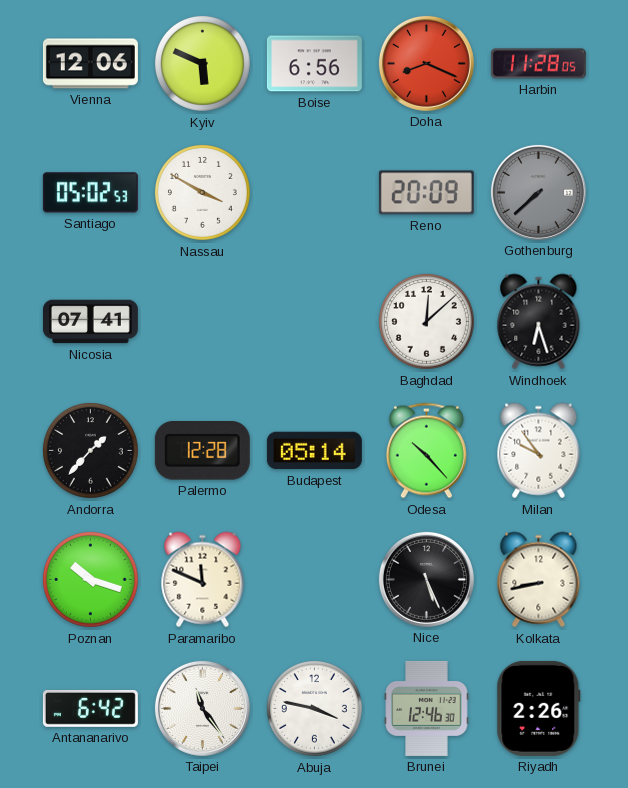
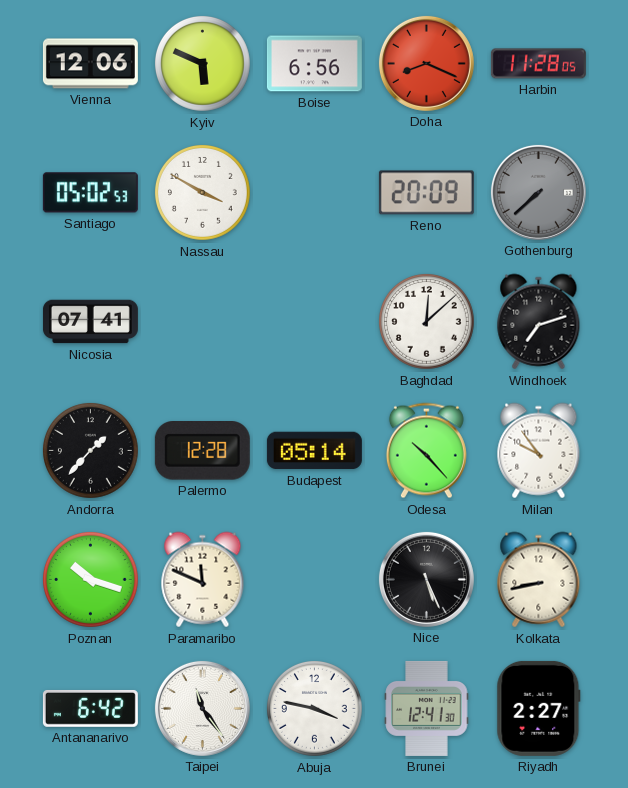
Windhoek: 6:27 -> 7:12 (539, 322)
Brunei: 12:46 -> 12:41 (427, 708)
Riyadh: 2:26 -> 2:27 (539, 708)
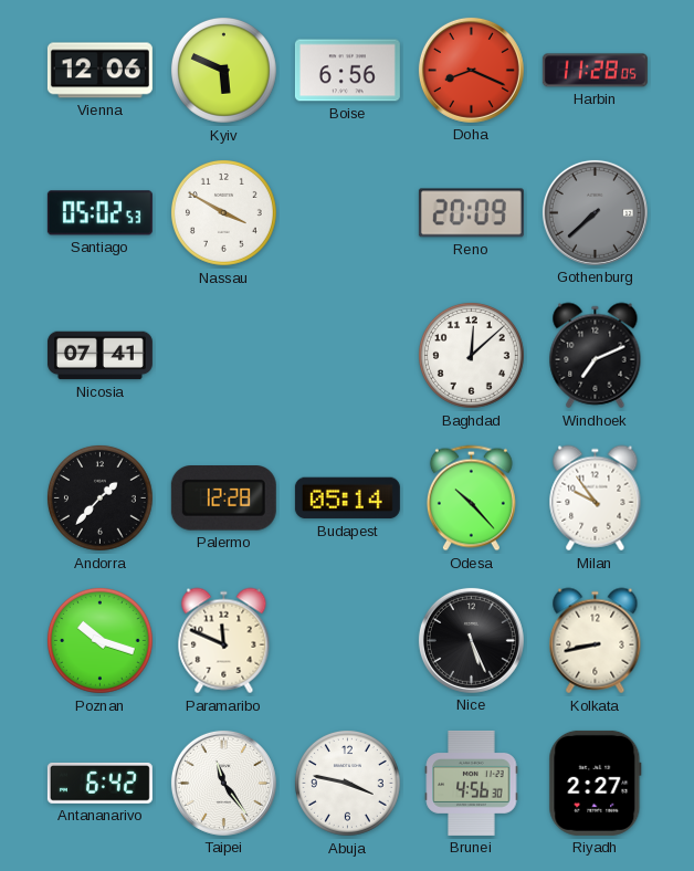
Windhoek: 7:12 -> 7:11 (596, 356)
Brunei: 12:41 -> 4:56 (472, 783)
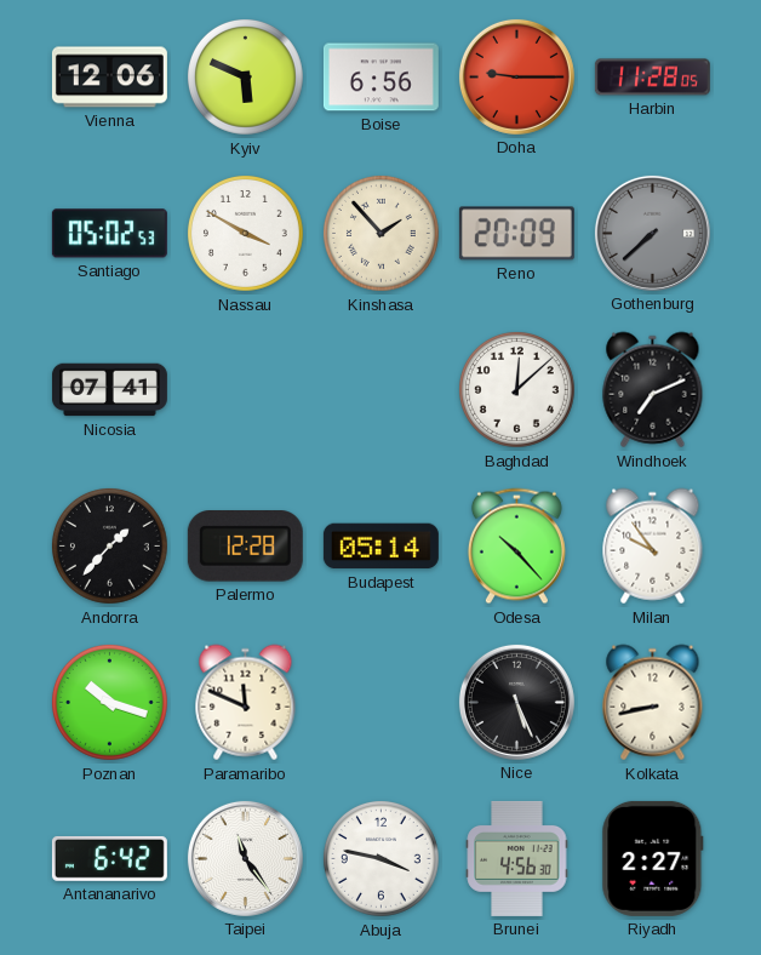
Doha: 8:19 -> 9:15 (516, 76)
Kinshasa: none -> 1:53 (380, 233)
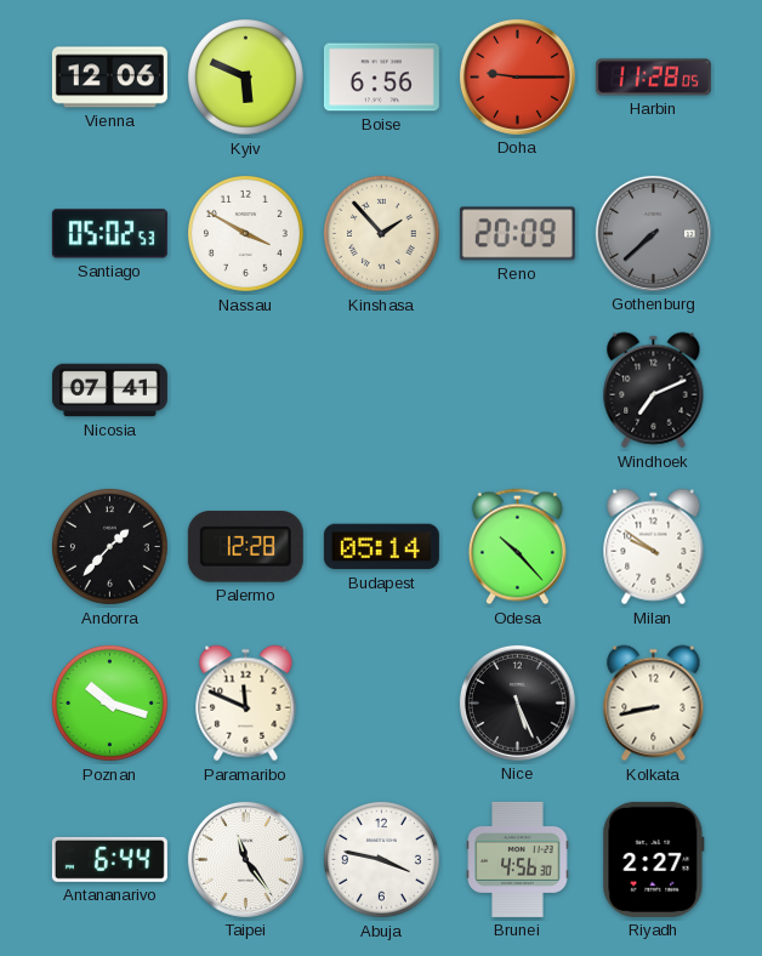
Baghdad: 12:08 -> none (516, 389)
Milan: 9:54 -> 9:51 (654, 547)
Antananarivo: 6:42 -> 6:44 (109, 859)
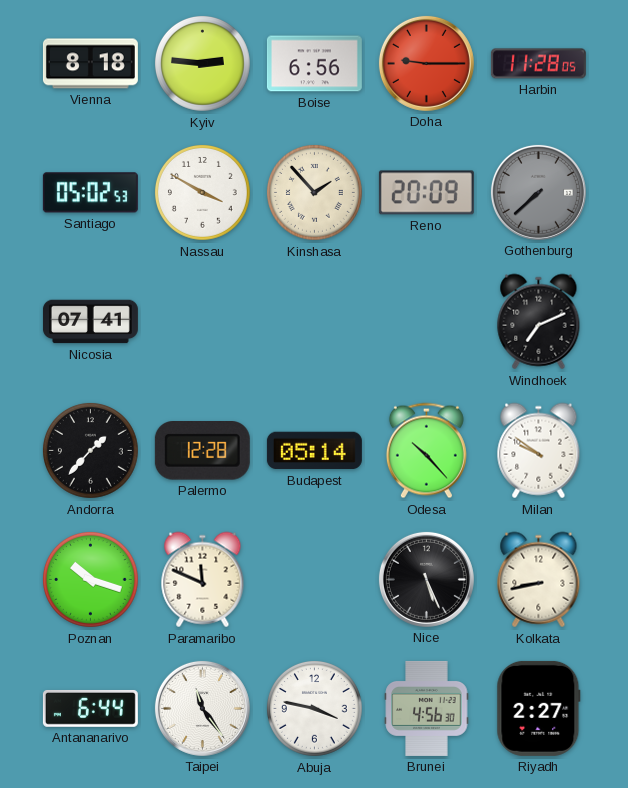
Vienna: 12:06 -> 8:18 (90, 64)
Kyiv: 5:49 -> 2:46 (202, 63)
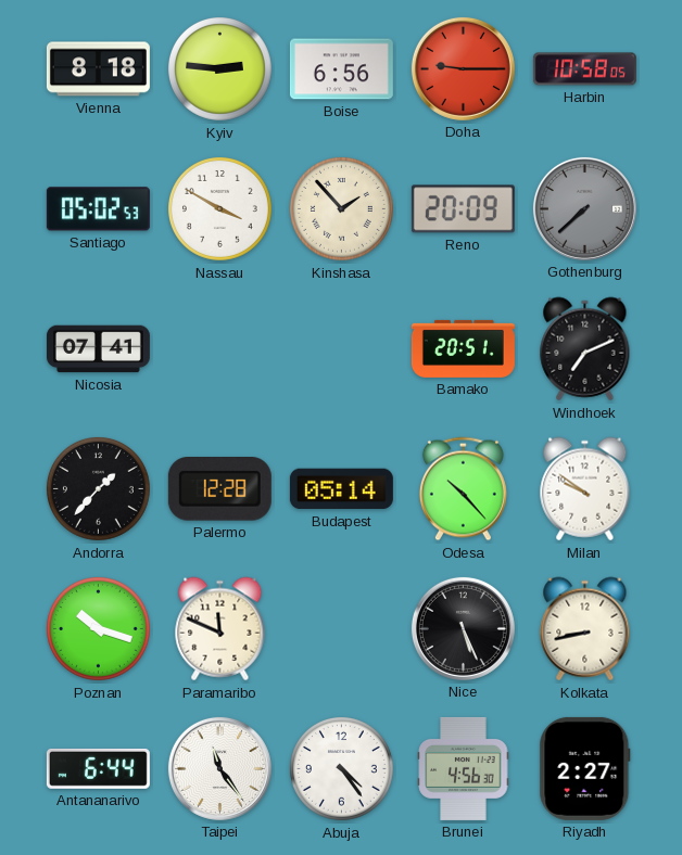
Harbin: 11:28 -> 10:58 (584, 69)
Bamako: none -> 20:51 (463, 348)
Abuja: 3:47 -> 4:24 (341, 768)
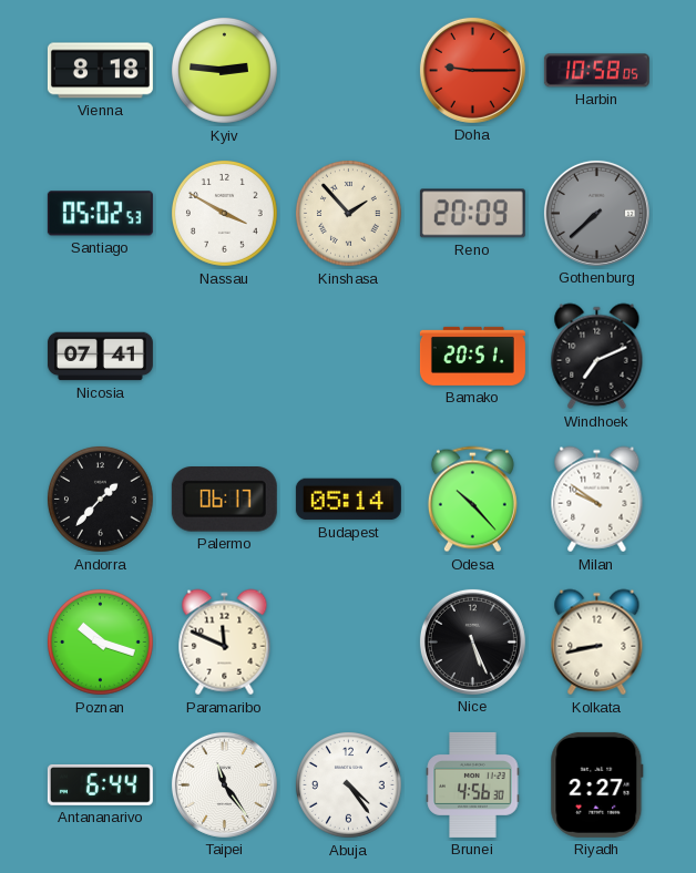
Boise: 6:56 -> none (341, 69)
Palermo: 12:28 -> 06:17 (224, 500)
